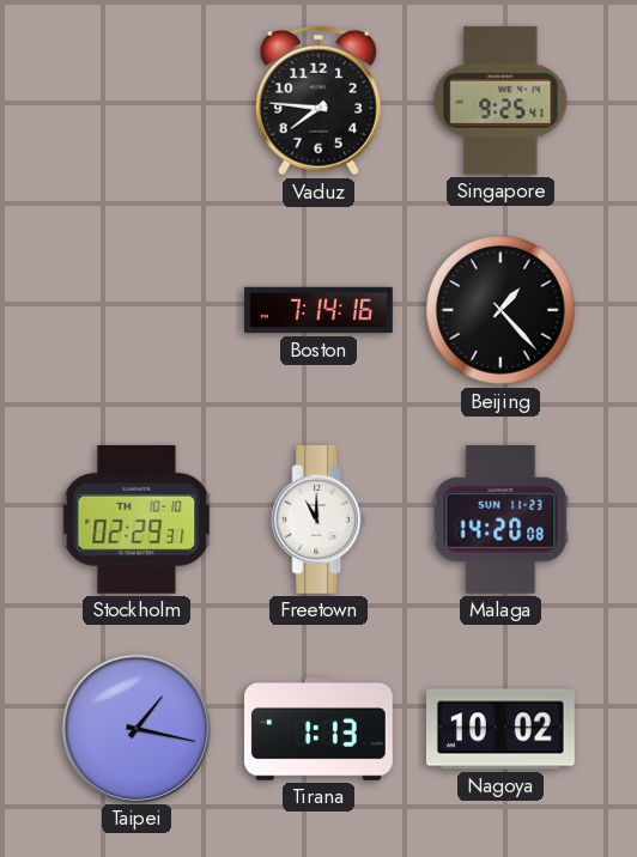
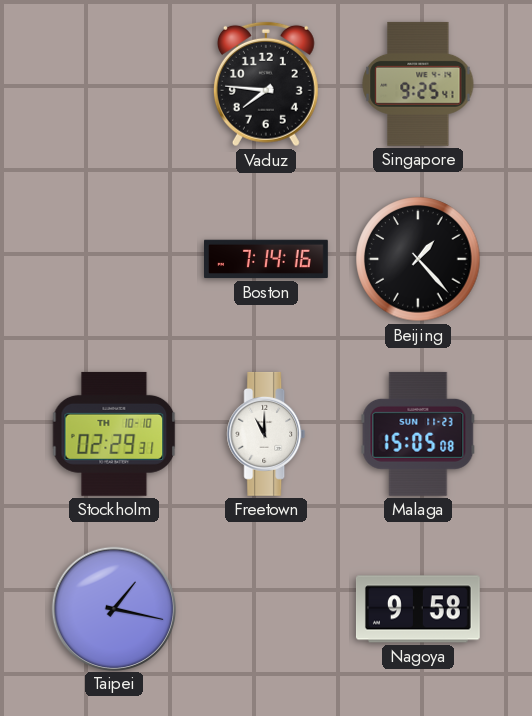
Malaga: 14:20 -> 15:05 (418, 434)
Tirana: 1:13 -> none (318, 729)
Nagoya: 10:02 -> 9:58 (418, 609)
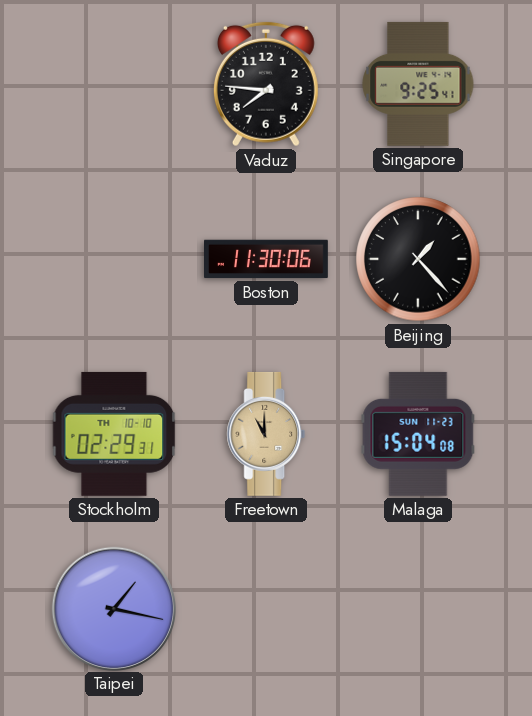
Boston: 7:14 -> 11:30 (267, 259)
Freetown dial: white -> champagne (266, 434)
Malaga: 15:05 -> 15:04 (418, 434)
Nagoya: 9:58 -> none (418, 609)
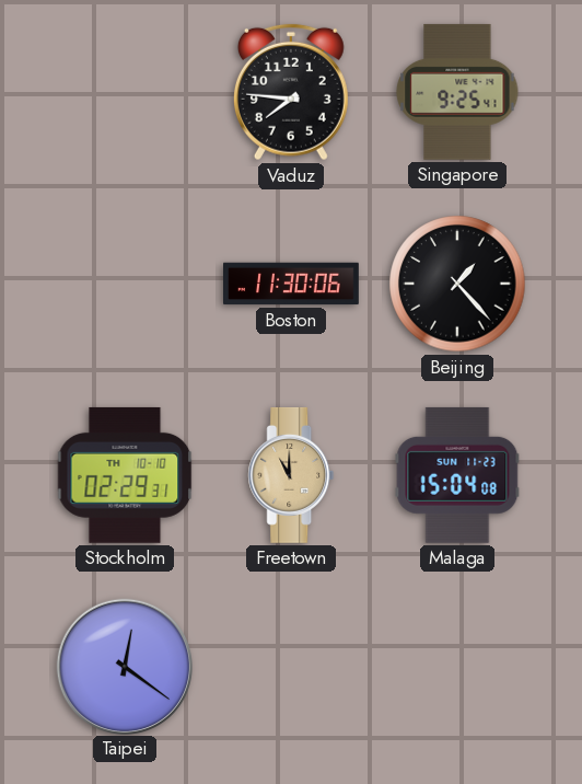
Taipei: 1:17 -> 12:21 (124, 666)
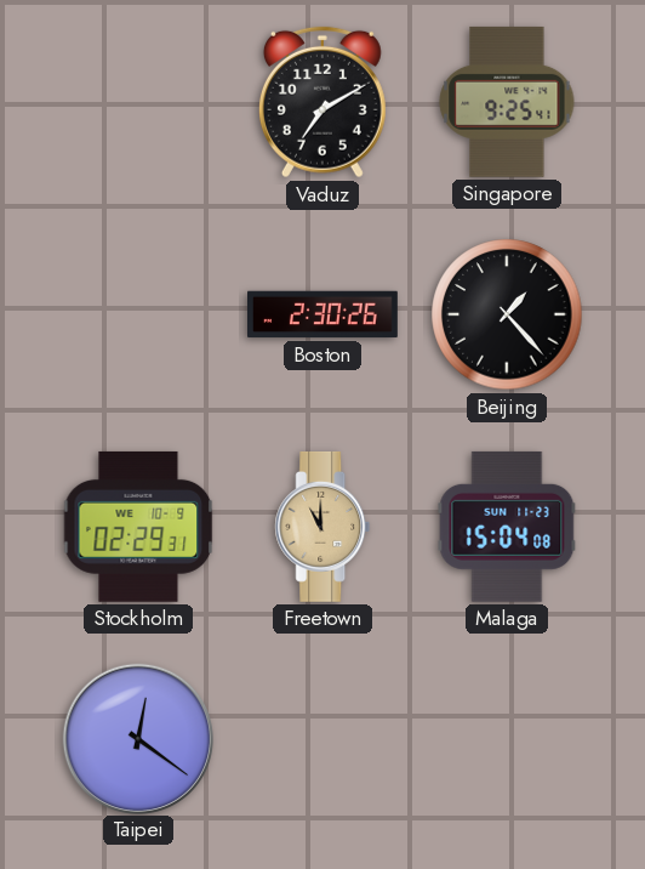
Vaduz: 7:46 -> 7:10 (322, 102)
Boston: 11:30 -> 2:30 (324, 314)
Stockholm date: TH 10-10 -> WE 10-9 (138, 527)
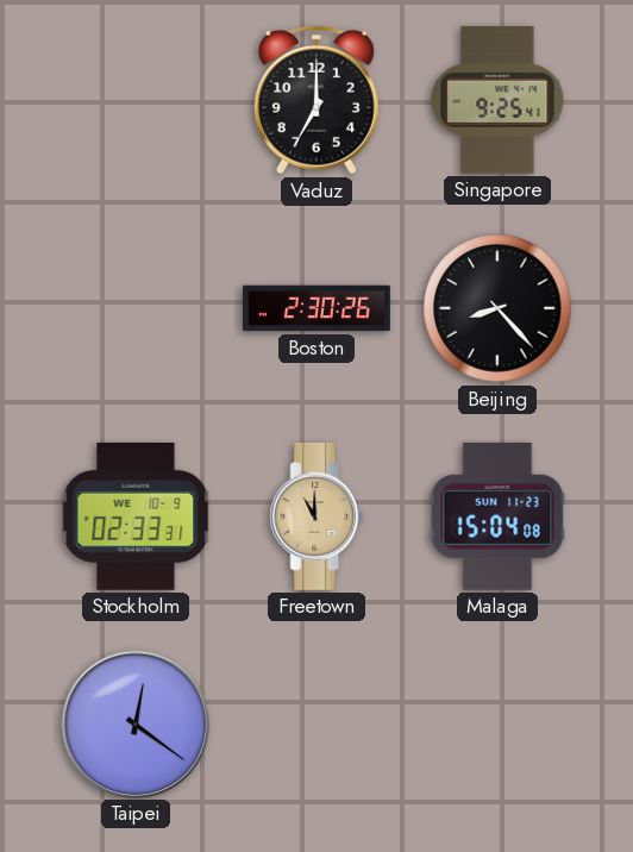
Vaduz: 7:10 -> 7:00 (316, 100)
Beijing: 1:23 -> 8:23 (497, 308)
Stockholm: 02:29 -> 02:33 (136, 516)
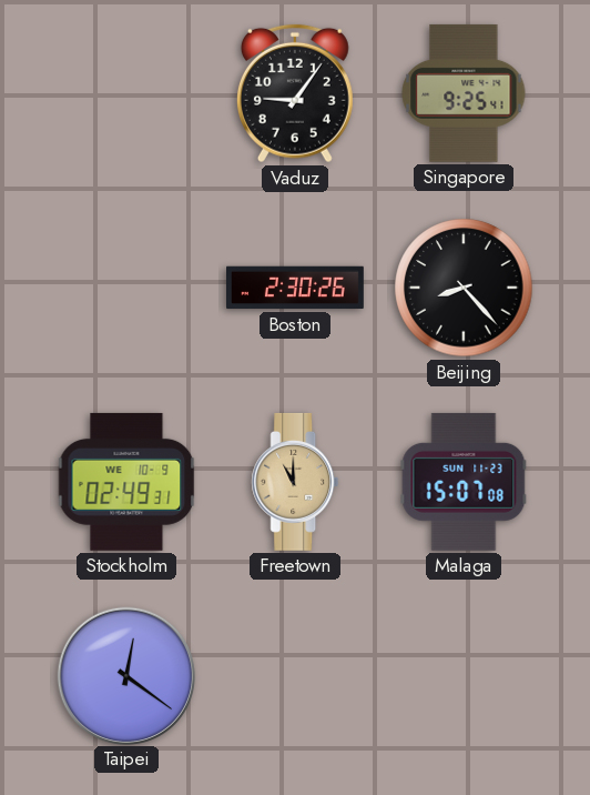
Vaduz: 7:00 -> 9:06 (295, 93)
Stockholm: 02:33 -> 02:49 (126, 482)
Malaga: 15:04 -> 15:07 (464, 482)
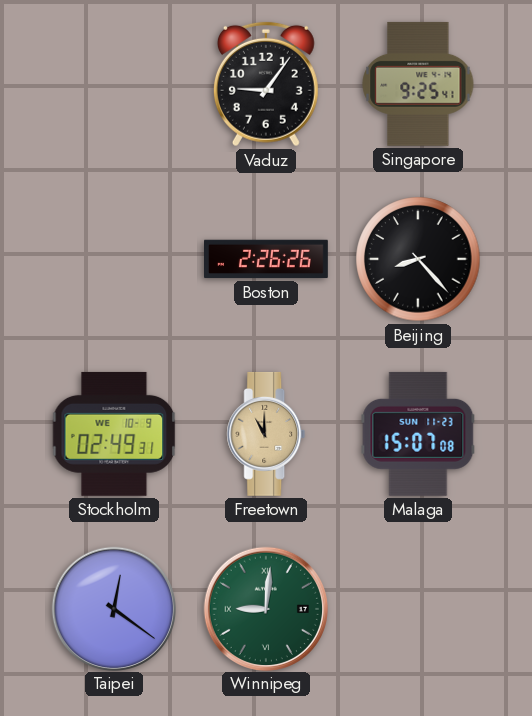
Boston: 2:30 -> 2:26 (267, 259)
Winnipeg: none -> 9:01 (265, 608)
